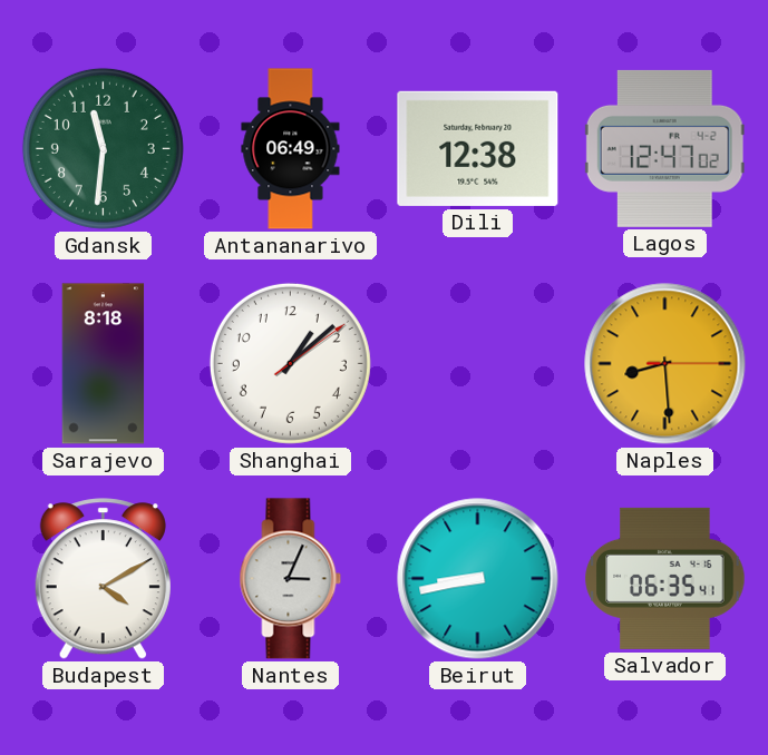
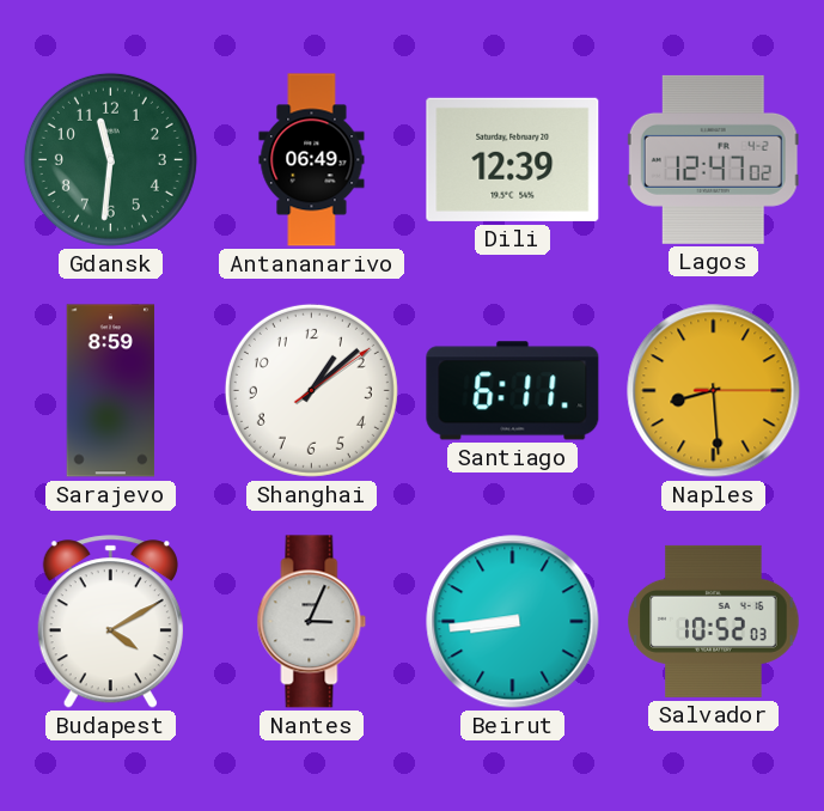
Dili: 12:38 -> 12:39 (513, 159)
Sarajevo: 8:18 -> 8:59 (111, 391)
Santiago: none -> 6:11 (513, 391)
Beirut: 8:43 -> 8:44 (513, 622)
Salvador: 06:35 -> 10:52 (714, 621)
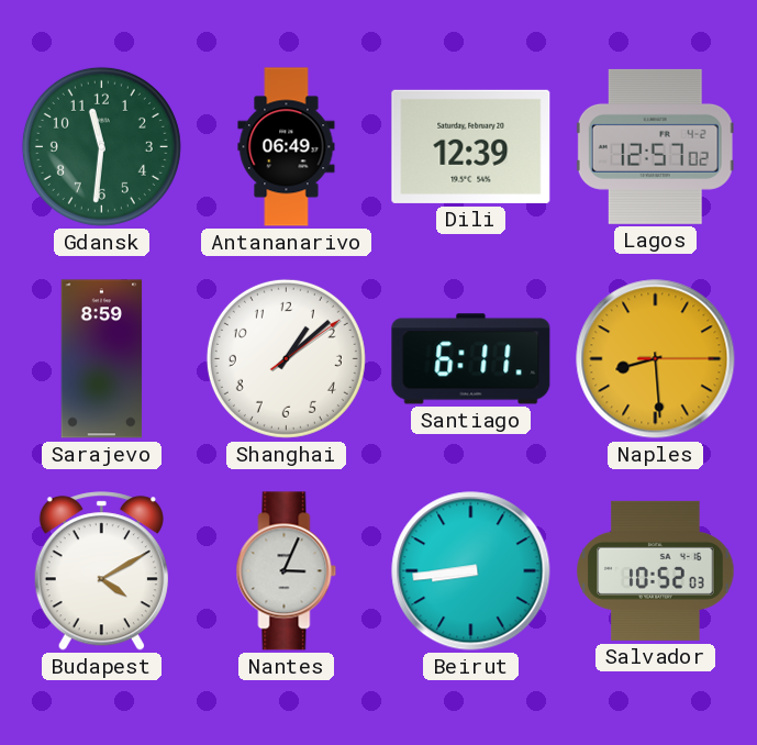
Lagos: 12:47 -> 12:57 (655, 146)
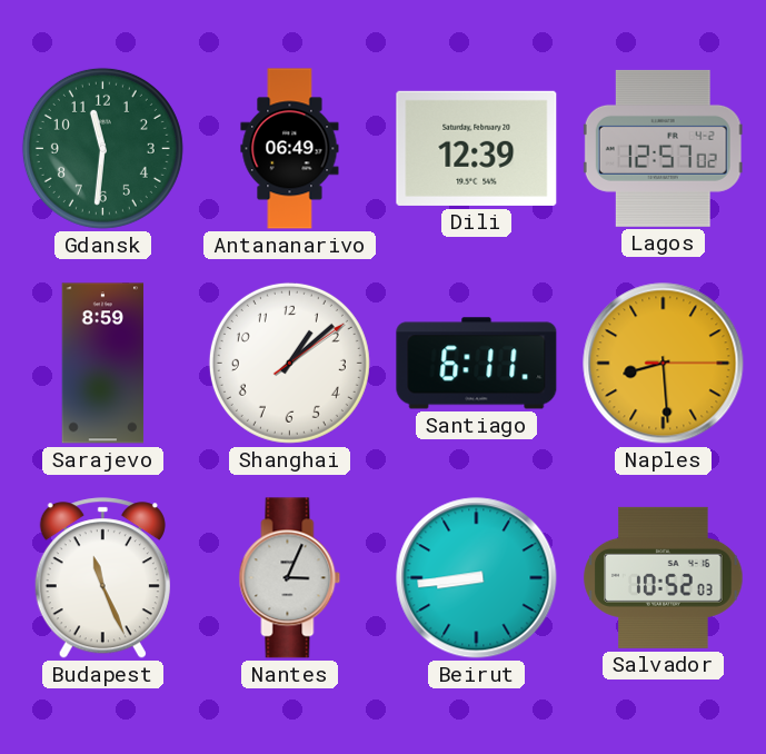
Budapest: 4:10 -> 11:26 (102, 578)
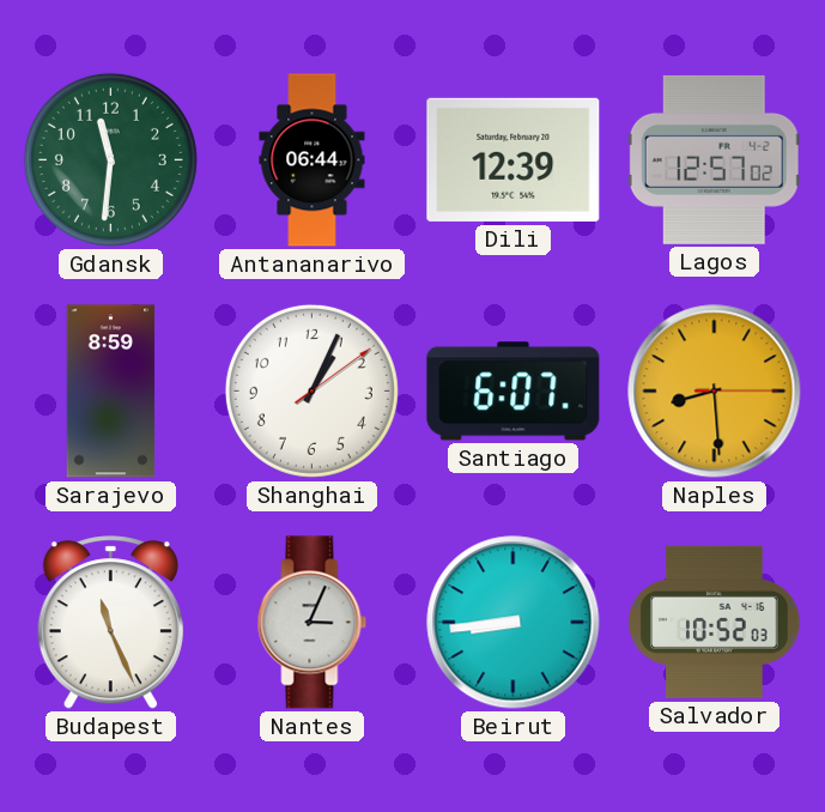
Antananarivo: 06:49 -> 06:44 (313, 160)
Shanghai: 1:08 -> 1:04 (311, 390)
Santiago: 6:11 -> 6:07 (514, 392)
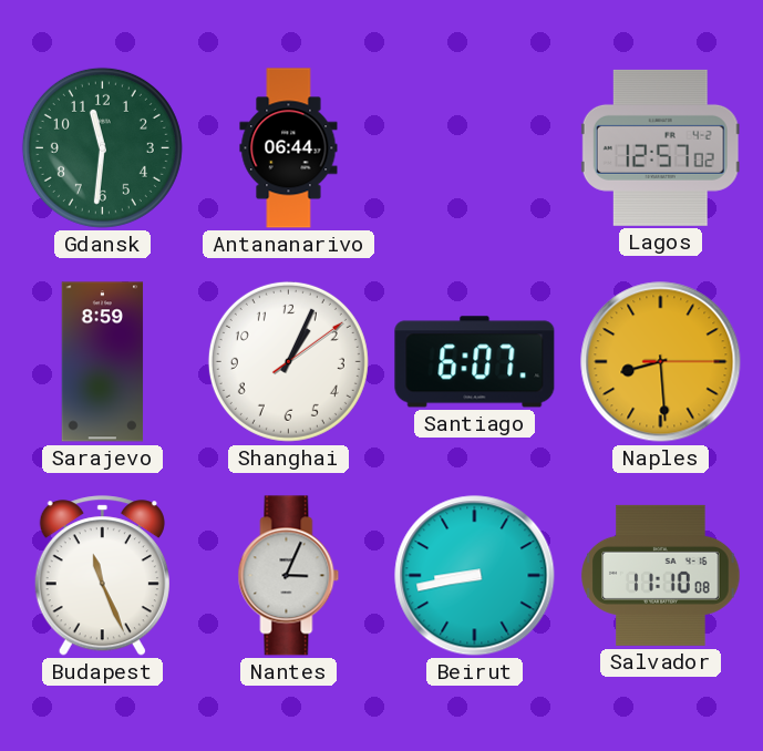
Dili: 12:39 -> none (514, 159)
Beirut: 8:44 -> 8:43 (475, 576)
Salvador: 10:52 -> 11:10 (661, 575)
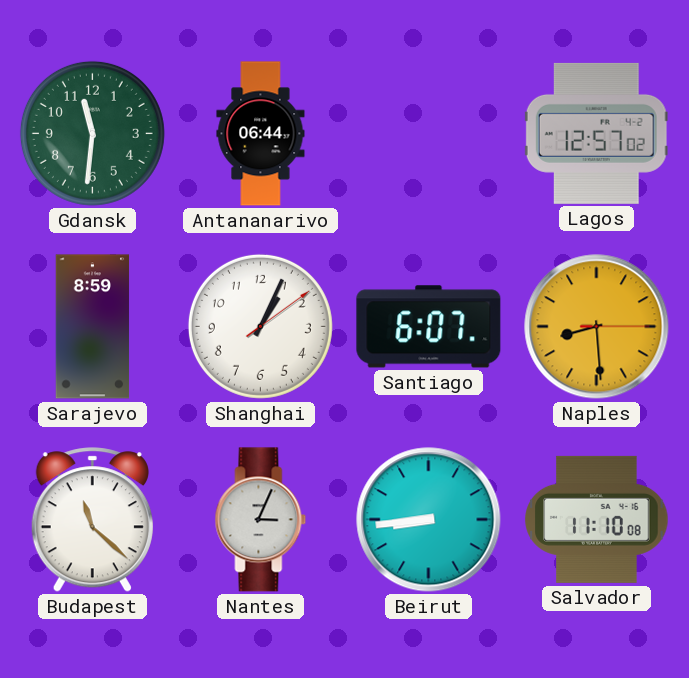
Budapest: 11:26 -> 11:22 (92, 520)
Beirut: 8:43 -> 8:44 (429, 520)
